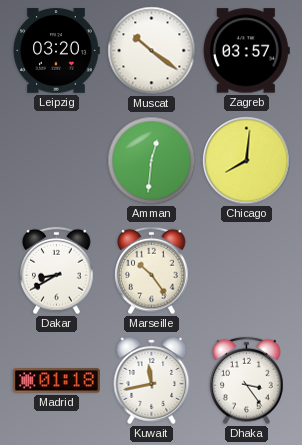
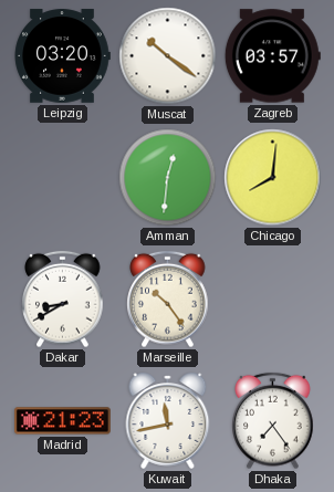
Madrid: 01:18 -> 21:23 (62, 421)
Dhaka: 3:24 -> 7:24 (273, 421)
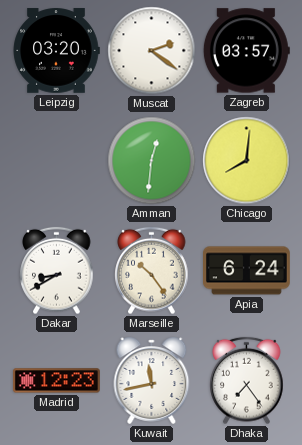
Muscat: 10:21 -> 2:21 (152, 51)
Apia: none -> 6:24 (247, 271)
Madrid: 21:23 -> 12:23 (56, 381)
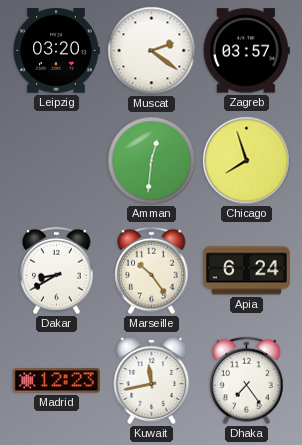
Chicago: 8:01 -> 7:57 (247, 161)
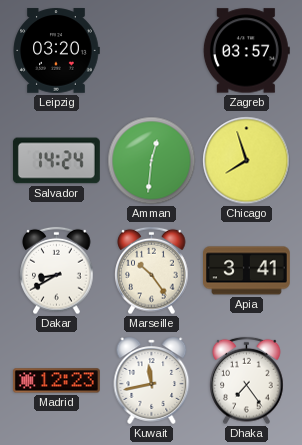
Muscat: 2:21 -> none (152, 51)
Salvador: none -> 14:24 (56, 161)
Apia: 6:24 -> 3:41 (247, 271)
